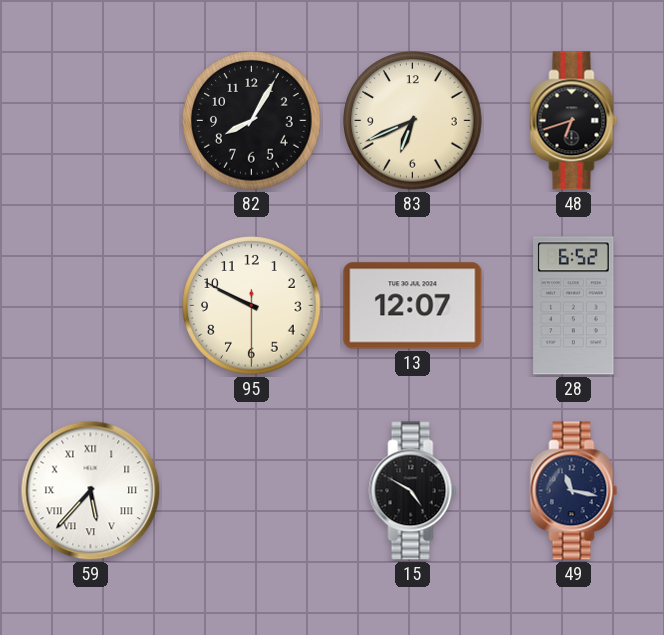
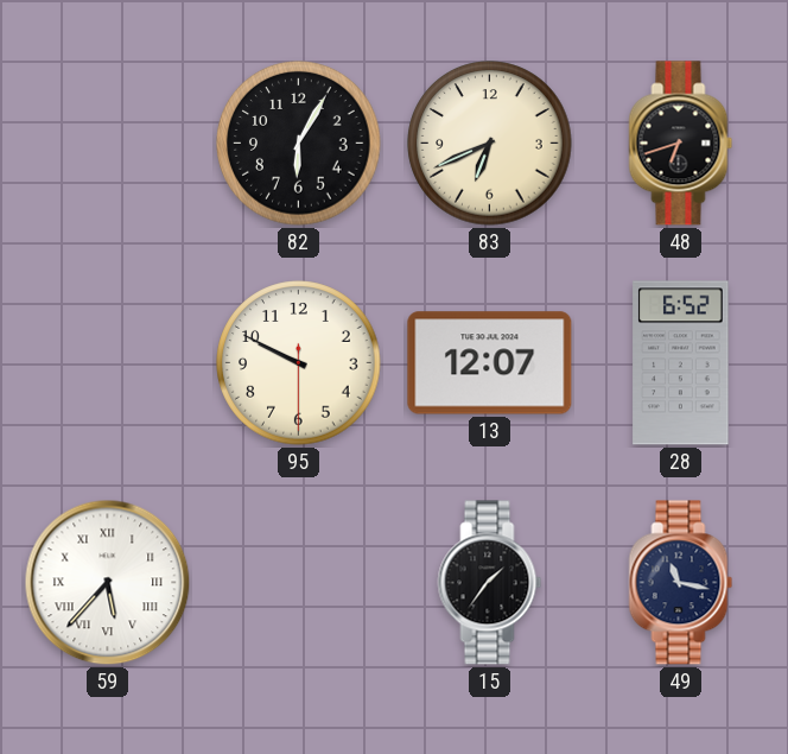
82: 8:05 -> 6:05 (299, 144)
15: 4:50 -> 1:36 (490, 583)
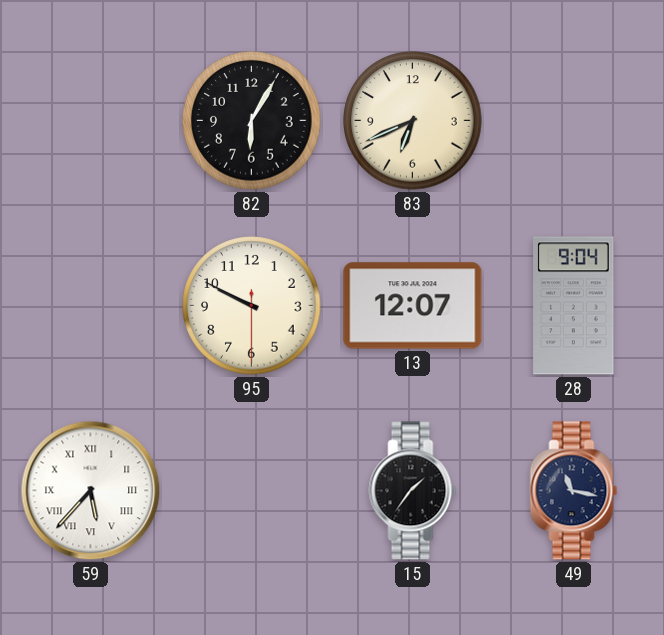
48: 6:42 -> none (681, 144)
28: 6:52 -> 9:04 (574, 306)
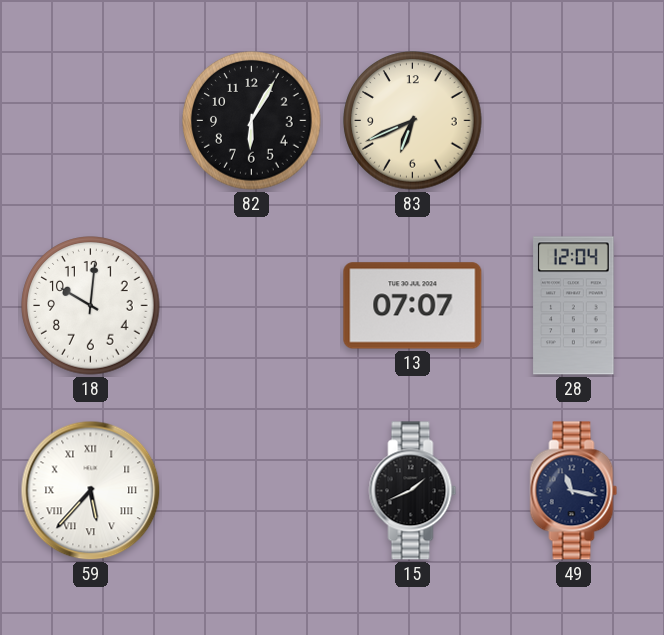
18: none -> 10:01 (91, 306)
95: 9:49 -> none (252, 306)
13: 12:07 -> 07:07 (413, 306)
28: 9:04 -> 12:04 (574, 306)
15: 1:36 -> 1:41 (413, 491)
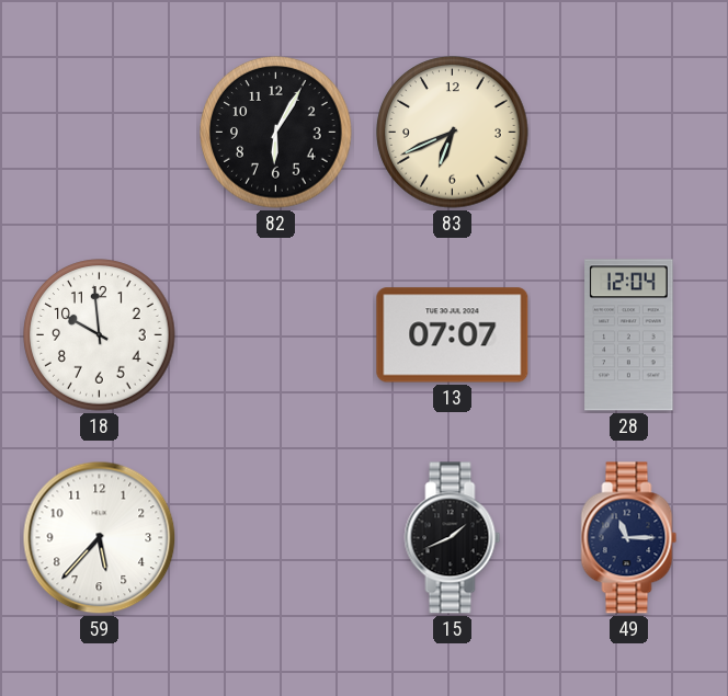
18: 10:01 -> 9:59 (100, 335)
59 numerals: Roman -> Arabic (100, 538)
49: 11:17 -> 11:15 (629, 538)
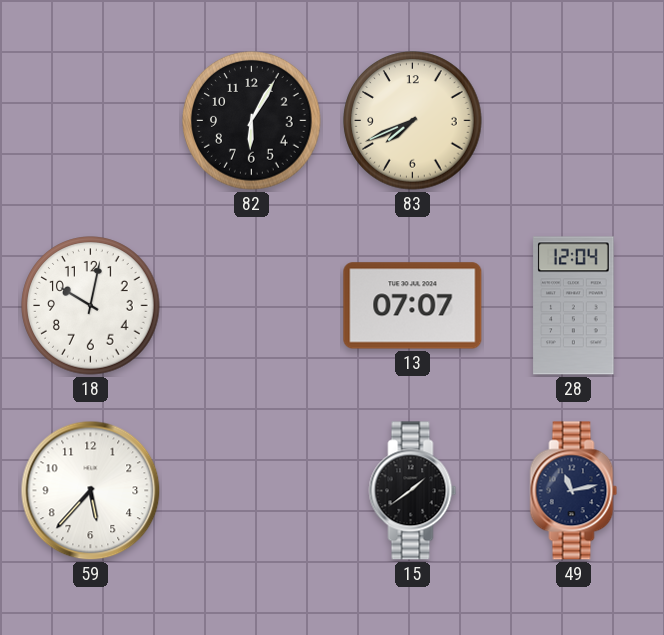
83: 6:41 -> 7:41 (413, 121)
18: 9:59 -> 10:02 (91, 306)
15: 1:41 -> 1:39 (413, 491)
49: 11:15 -> 11:13 (574, 491)
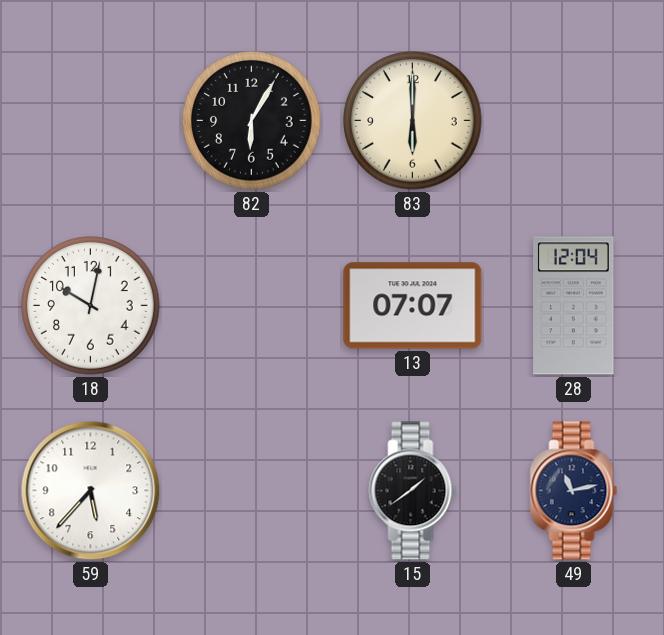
83: 7:41 -> 6:00 (413, 121)
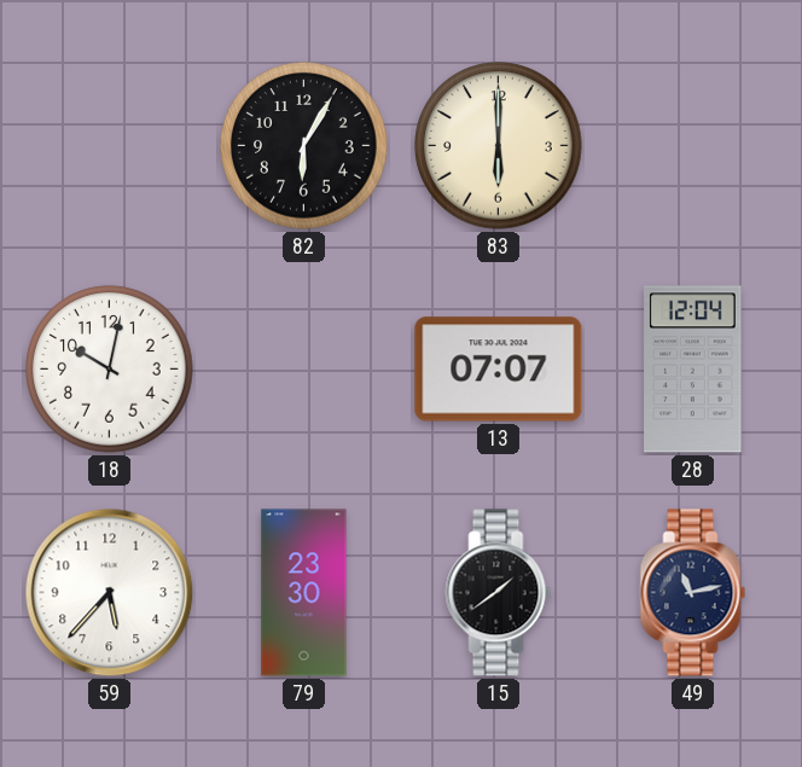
79: none -> 23:30 (304, 593)
